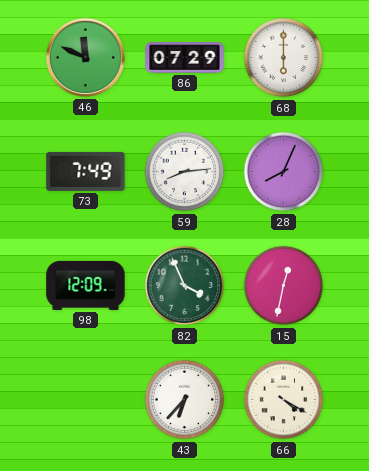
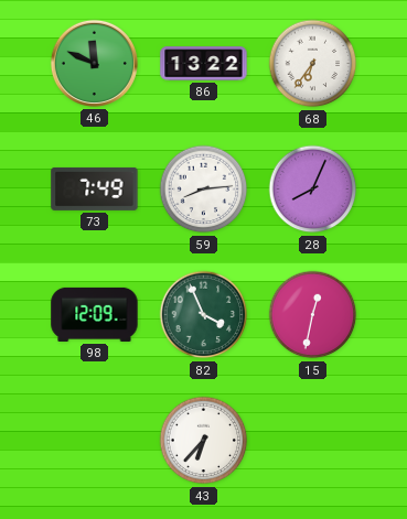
86: 07:29 -> 13:22 (204, 64)
68: 6:00 -> 6:36 (313, 64)
66: 4:20 -> none (284, 400)
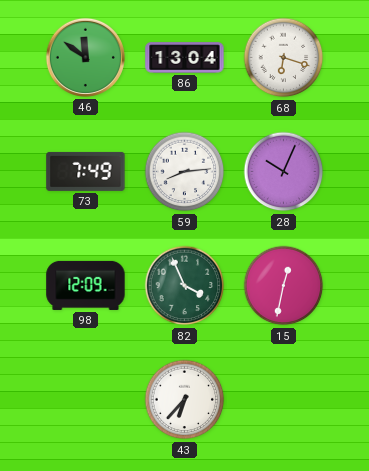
46: 11:49 -> 11:51 (85, 57)
86: 13:22 -> 13:04 (185, 58)
68: 6:36 -> 6:18 (284, 58)
28: 8:04 -> 10:04 (284, 172)
